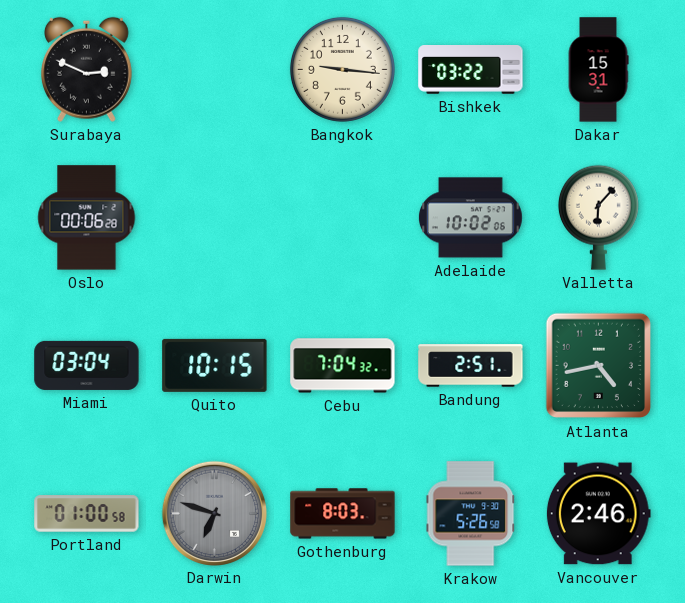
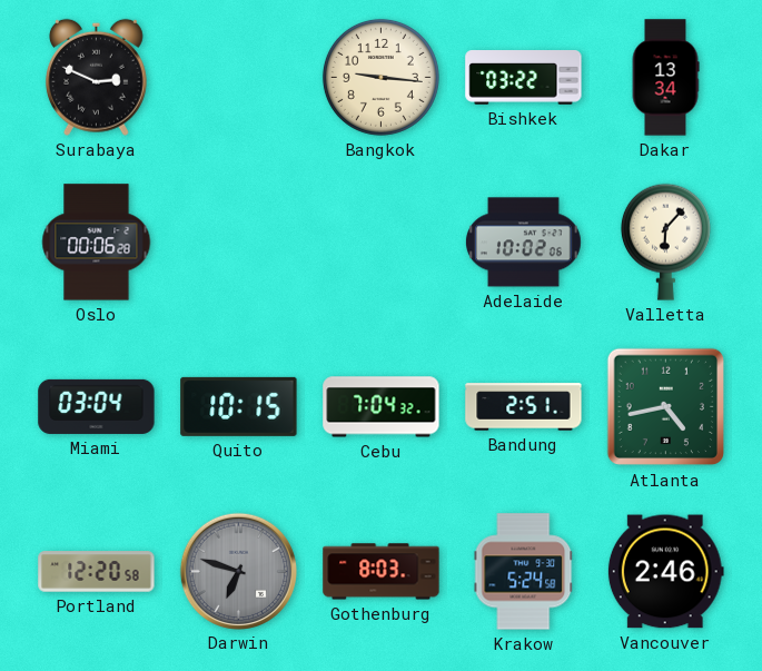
Dakar: 15:31 -> 13:34 (665, 78)
Portland: 01:00 -> 12:20 (97, 572)
Krakow: 5:26 -> 5:24 (524, 572)
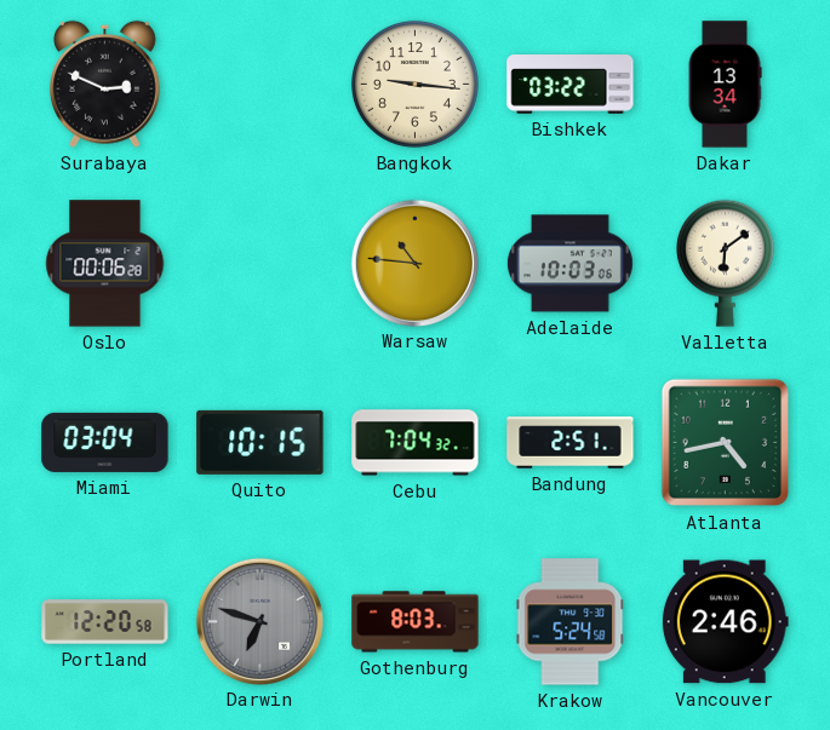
Warsaw: none -> 10:46 (414, 263)
Adelaide: 10:02 -> 10:03 (571, 264)
Valletta: 6:07 -> 6:09 (725, 263)
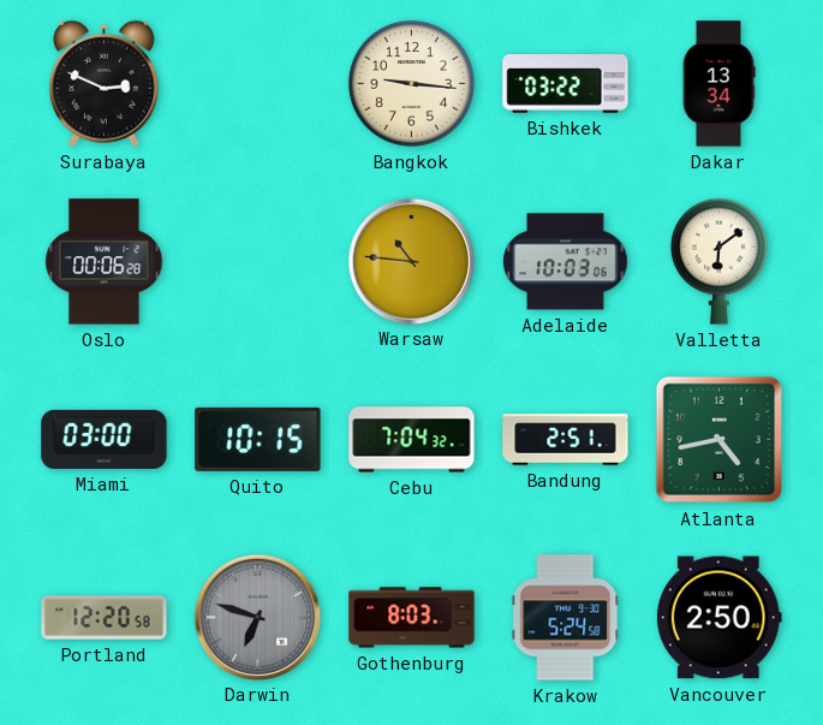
Miami: 03:04 -> 03:00 (105, 439)
Vancouver: 2:46 -> 2:50 (718, 618)
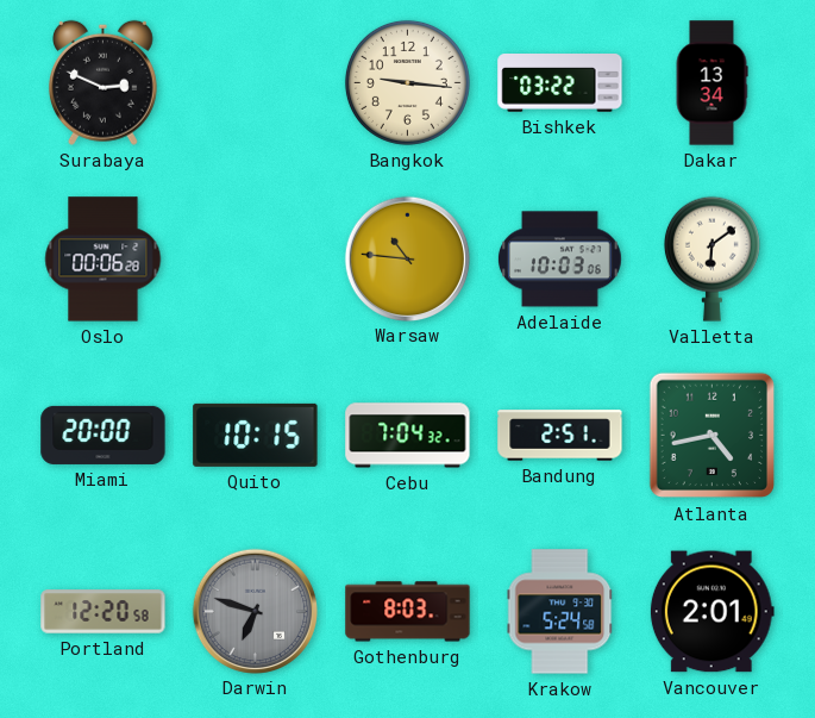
Miami: 03:00 -> 20:00 (104, 435)
Vancouver: 2:50 -> 2:01 (711, 612)
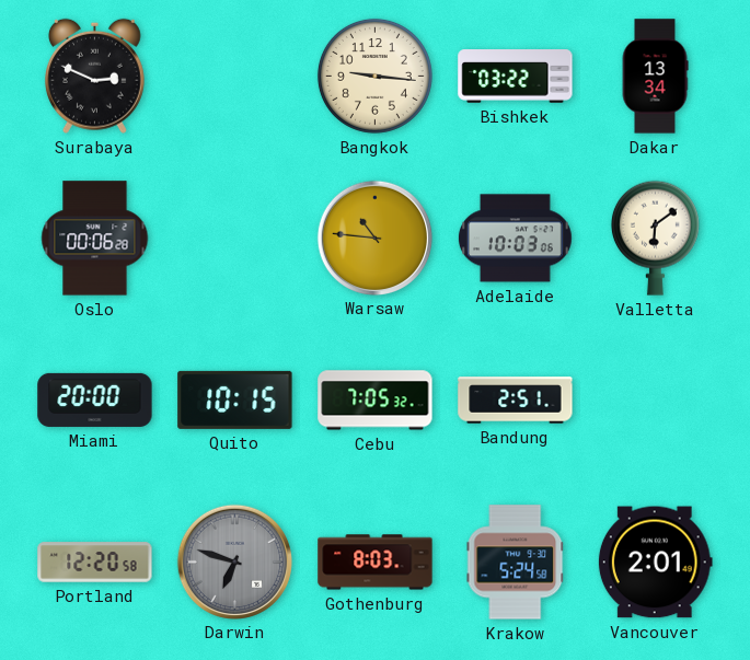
Cebu: 7:04 -> 7:05 (376, 401)
Atlanta: 4:43 -> none (713, 436)
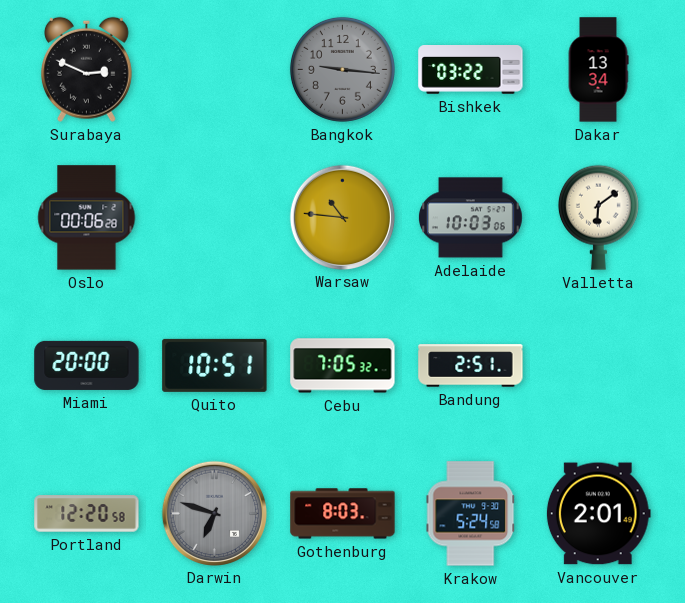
Bangkok dial: cream -> grey (342, 69)
Quito: 10:15 -> 10:51 (215, 365)
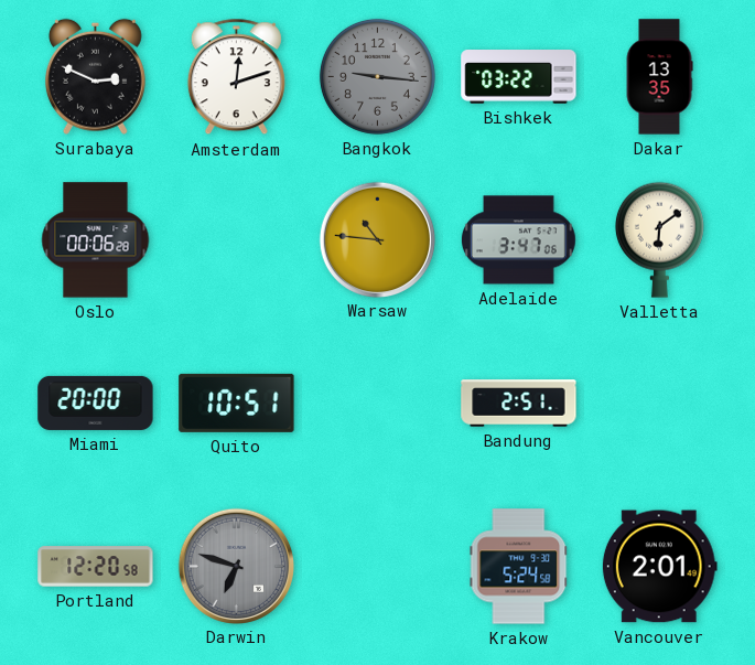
Amsterdam: none -> 12:12 (236, 77)
Dakar: 13:34 -> 13:35 (659, 77)
Adelaide: 10:03 -> 3:47 (519, 240)
Cebu: 7:05 -> none (343, 366)
Gothenburg: 8:03 -> none (343, 514)
